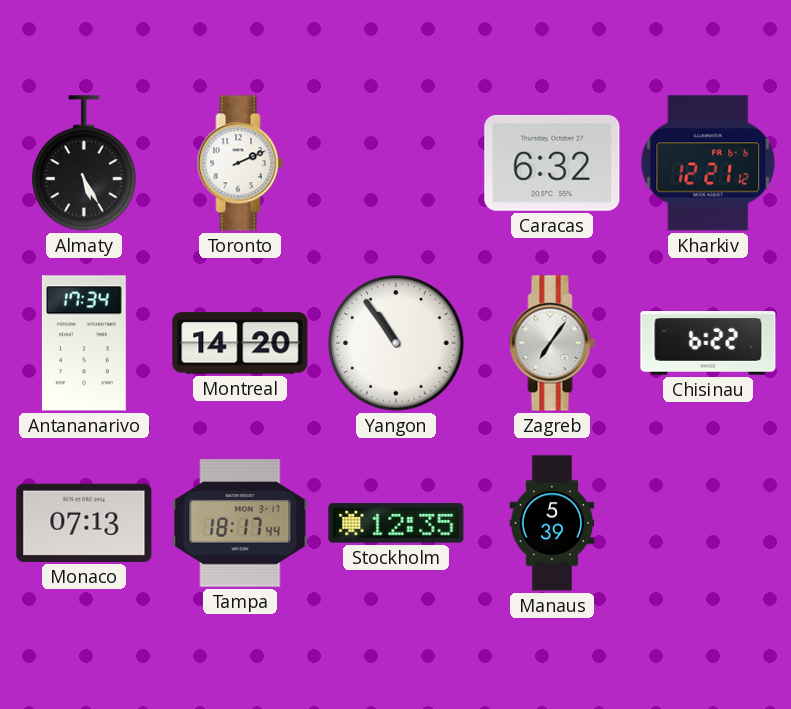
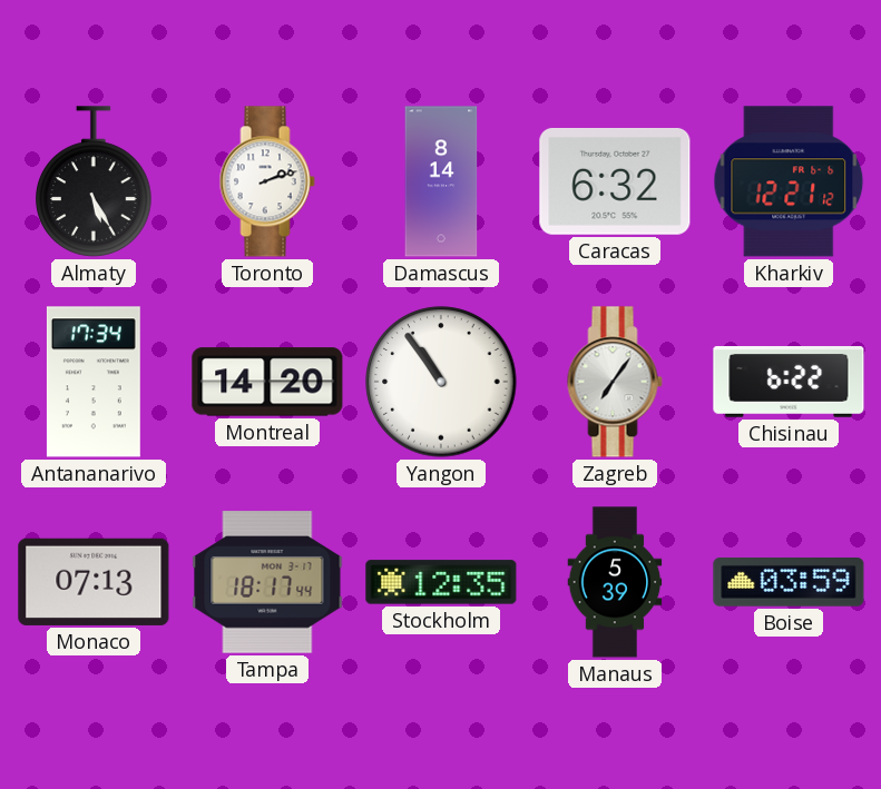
Toronto: 2:11 -> 2:12 (267, 181)
Damascus: none -> 8:14 (441, 181)
Boise: none -> 03:59 (789, 583)
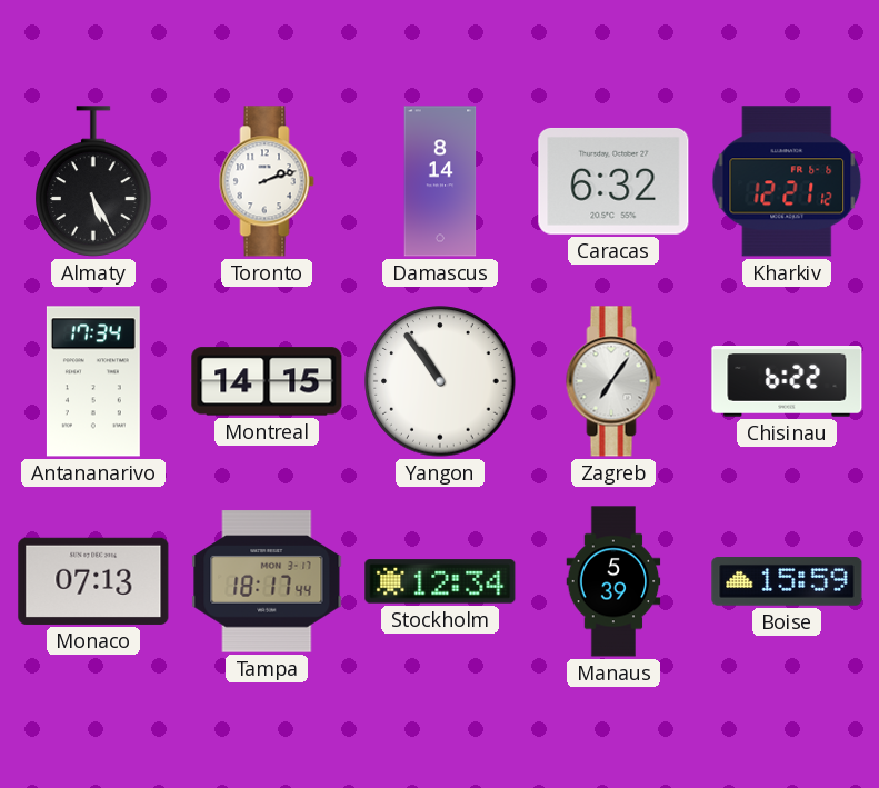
Montreal: 14:20 -> 14:15 (267, 381)
Stockholm: 12:35 -> 12:34 (440, 581)
Boise: 03:59 -> 15:59 (787, 582)
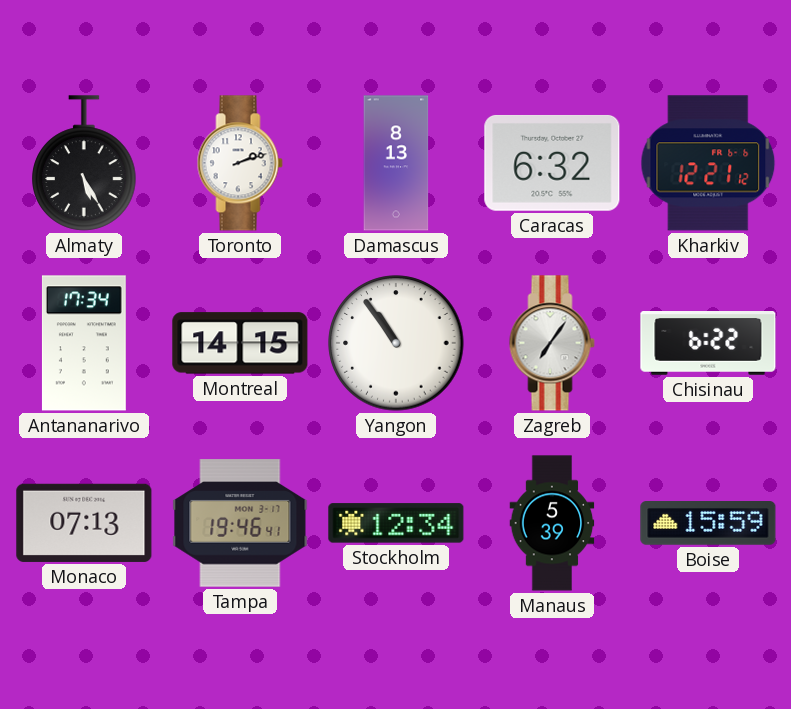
Damascus: 8:14 -> 8:13 (396, 163)
Tampa: 18:17 -> 19:46 (240, 523)
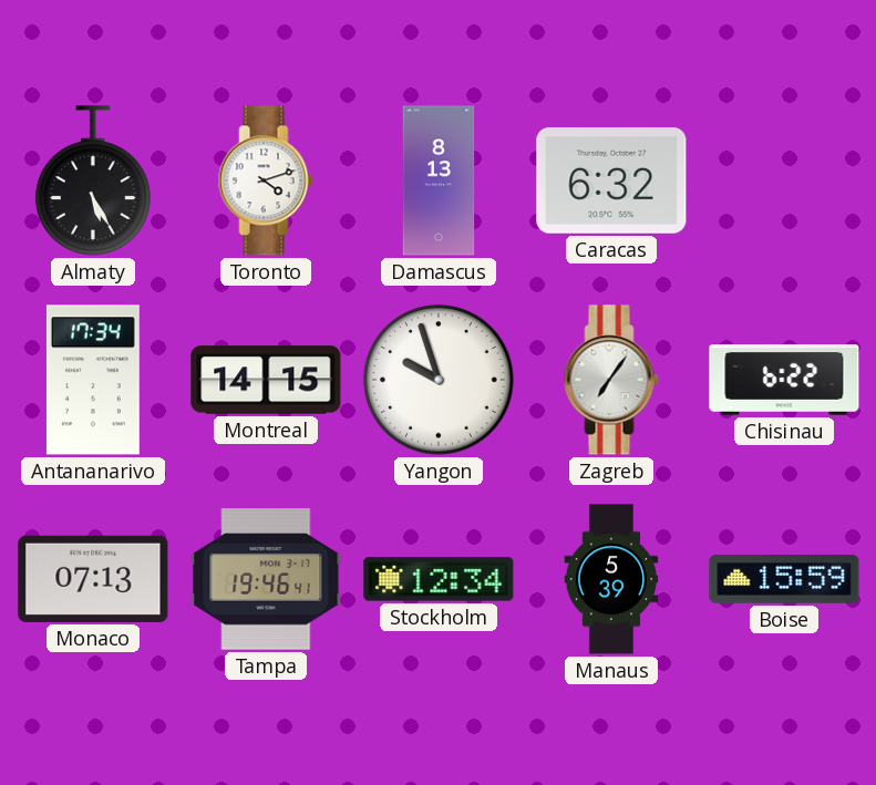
Toronto: 2:12 -> 4:12 (266, 180)
Kharkiv: 12:21 -> none (708, 163)
Yangon: 10:54 -> 9:57 (439, 380)
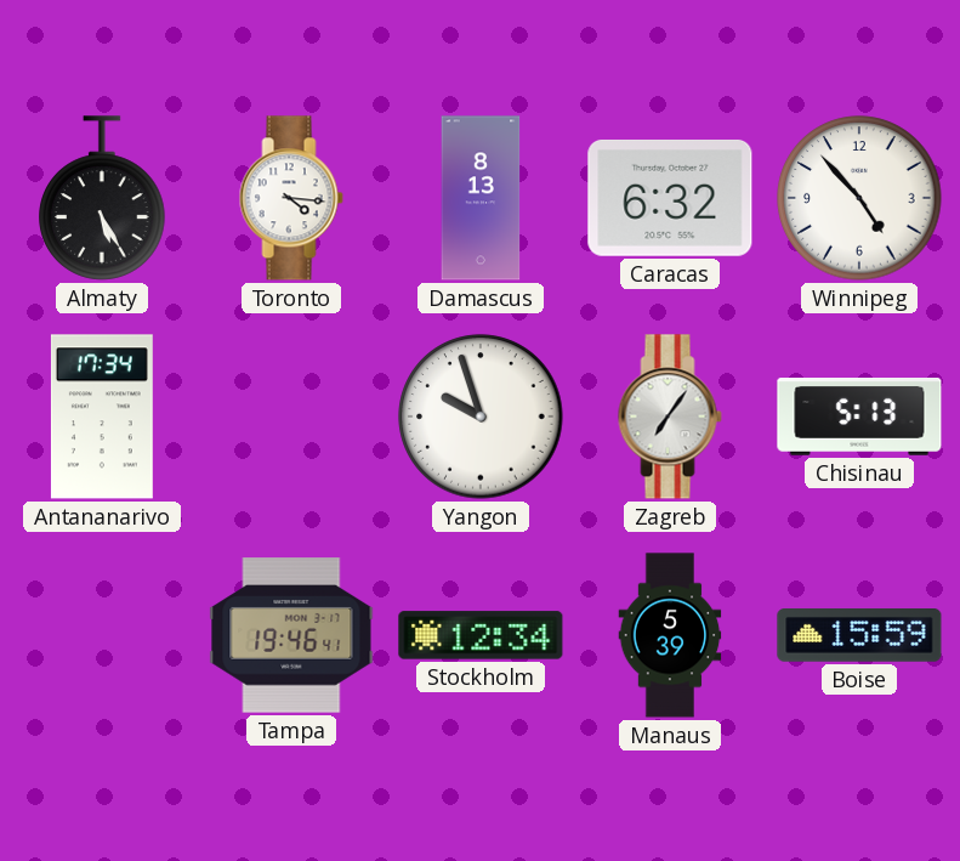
Toronto: 4:12 -> 4:16 (291, 198)
Winnipeg: none -> 4:53 (859, 198)
Montreal: 14:15 -> none (266, 380)
Chisinau: 6:22 -> 5:13 (859, 417)
Monaco: 07:13 -> none (93, 579)
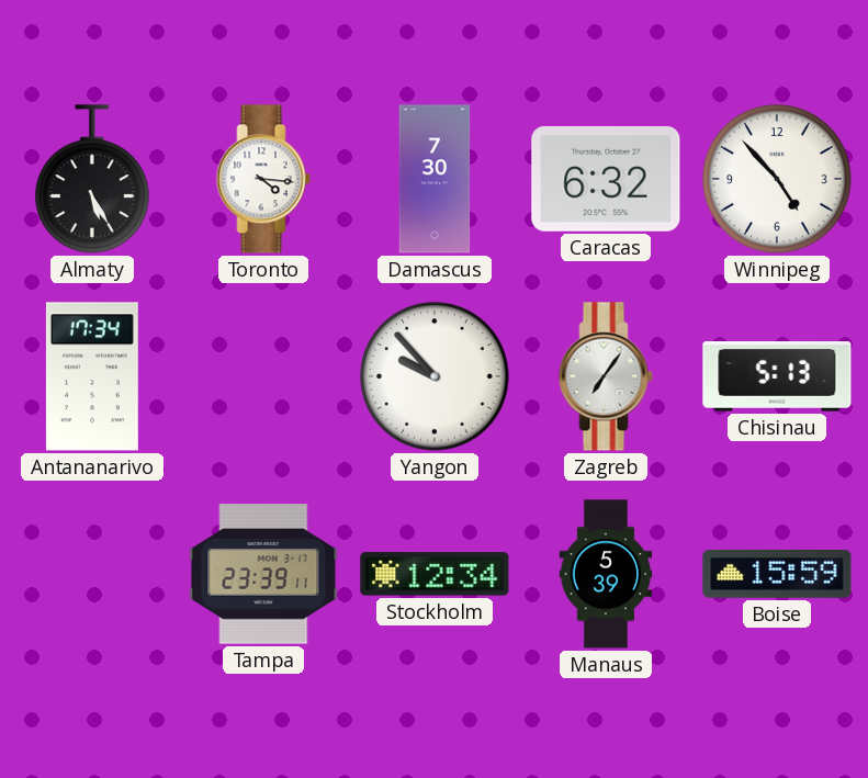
Damascus: 8:13 -> 7:30 (435, 179)
Yangon: 9:57 -> 9:53 (435, 376)
Tampa: 19:46 -> 23:39 (263, 574)
